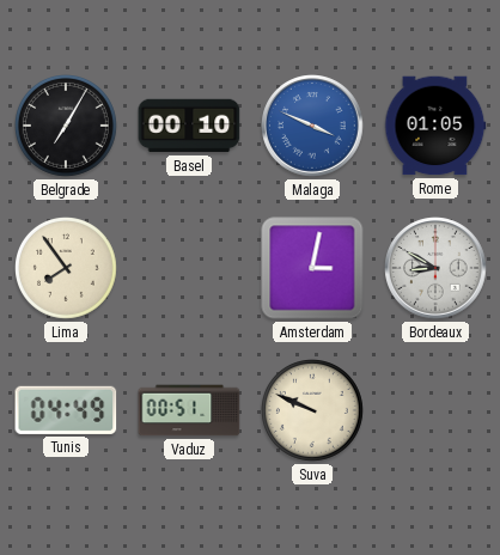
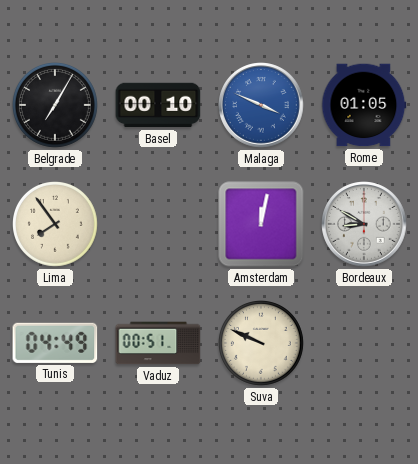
Amsterdam: 3:02 -> 12:02 (261, 224)
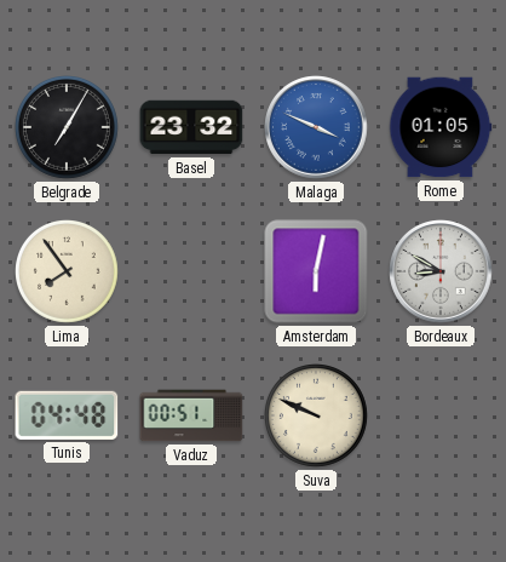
Basel: 00:10 -> 23:32 (191, 127)
Amsterdam: 12:02 -> 6:02 (316, 271)
Tunis: 04:49 -> 04:48 (67, 415)
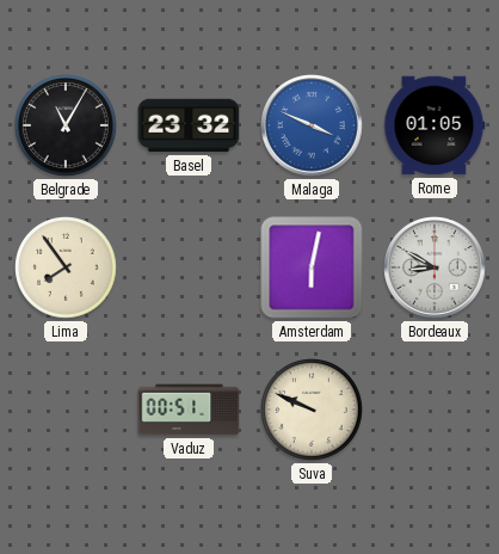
Belgrade: 7:05 -> 11:05 (67, 127)
Tunis: 04:48 -> none (67, 415)
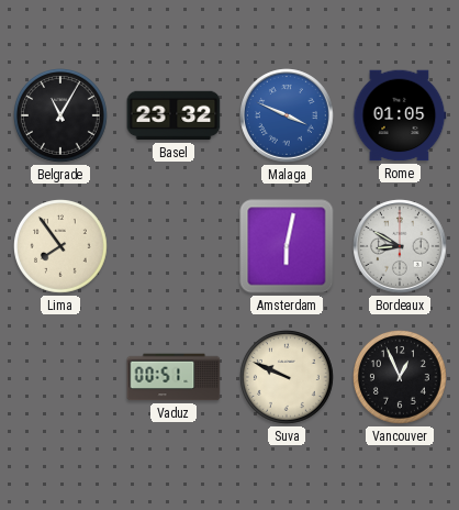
Vancouver: none -> 12:56 (401, 378)
